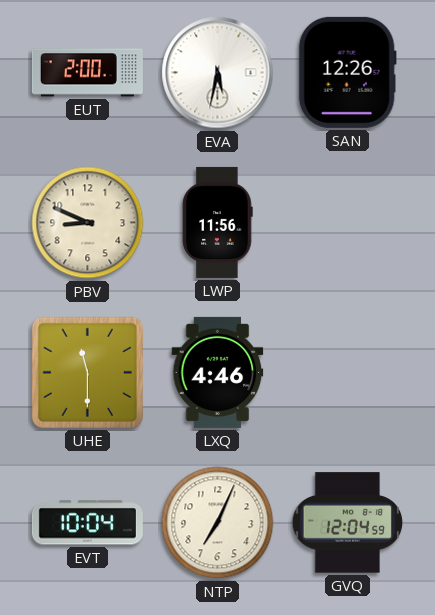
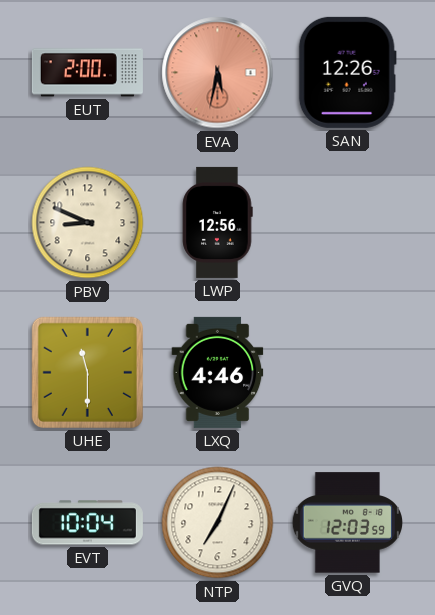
EVA dial: white -> salmon (218, 73)
LWP: 11:56 -> 12:56 (218, 222)
GVQ: 12:04 -> 12:03 (347, 523)
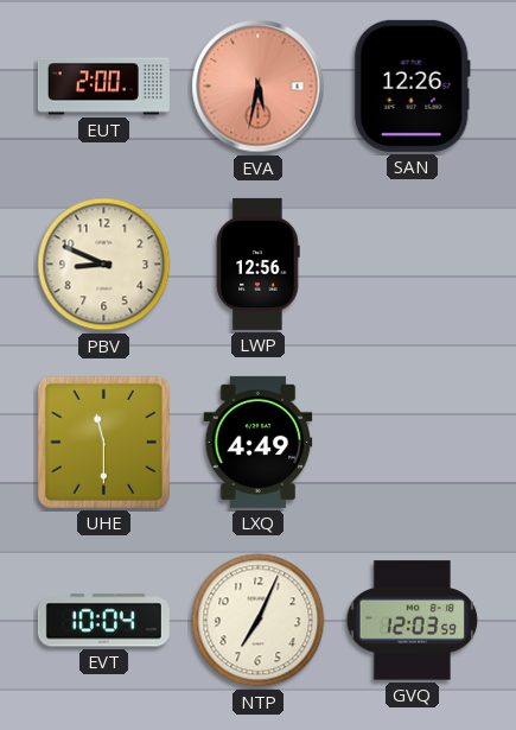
LXQ: 4:46 -> 4:49 (259, 442)
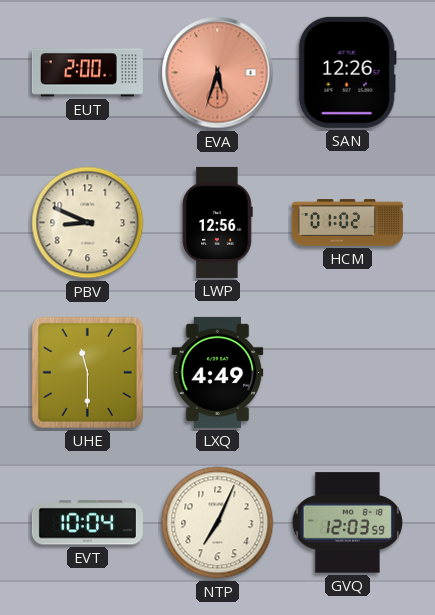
EVA: 5:32 -> 5:33 (218, 73)
HCM: none -> 01:02 (347, 223)
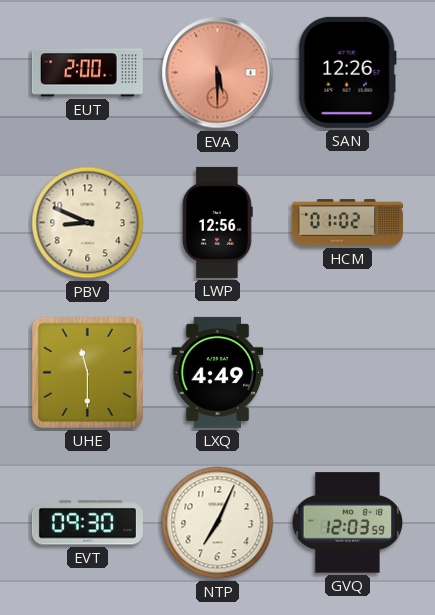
EVA: 5:33 -> 5:30 (218, 73)
EVT: 10:04 -> 09:30 (87, 523)
